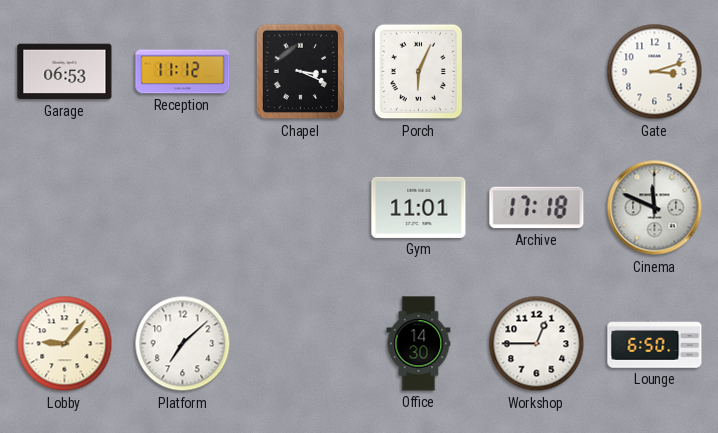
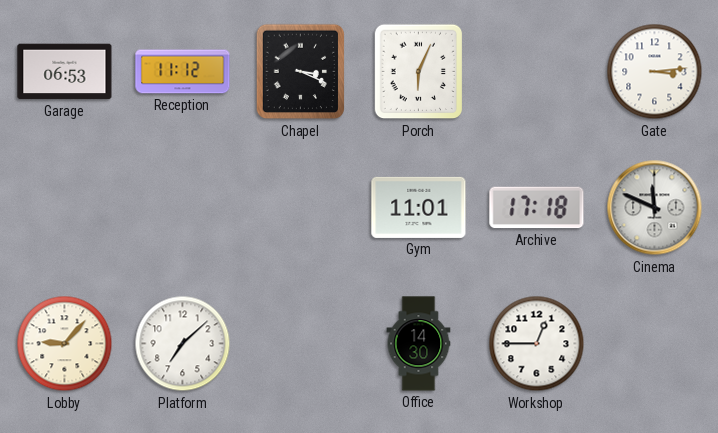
Gate: 3:12 -> 3:14 (655, 72)
Lounge: 6:50 -> none (655, 344)
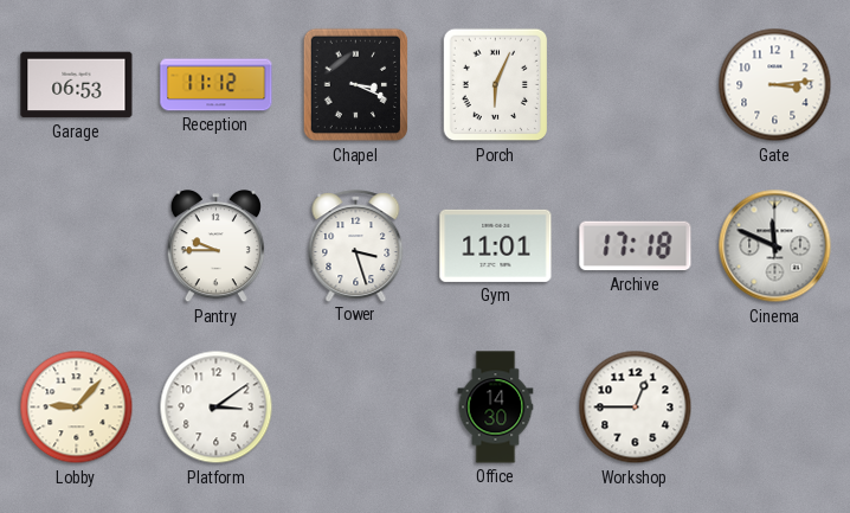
Pantry: none -> 9:45 (215, 246)
Tower: none -> 3:27 (356, 245)
Platform: 7:08 -> 3:09 (217, 408)
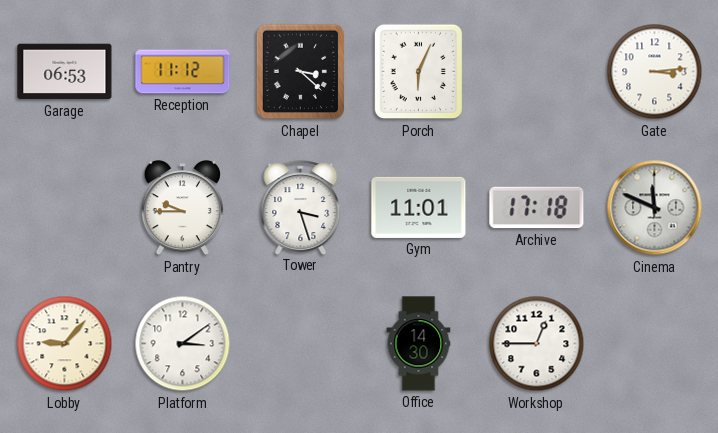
Chapel: 3:19 -> 3:22 (301, 72)
